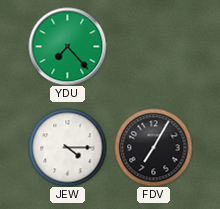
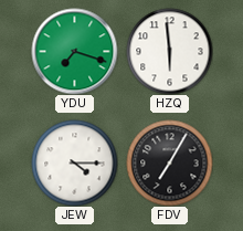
YDU: 7:23 -> 7:18 (74, 51)
HZQ: none -> 5:59 (169, 51)
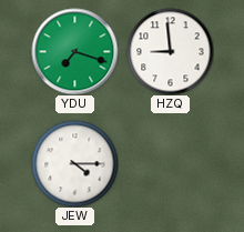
HZQ: 5:59 -> 8:59 (170, 51)
FDV: 7:05 -> none (169, 162)
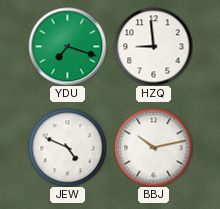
JEW: 4:15 -> 4:49 (67, 147)
BBJ: none -> 10:13 (153, 147)
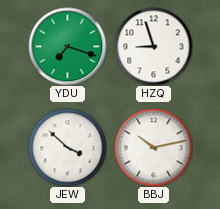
HZQ: 8:59 -> 8:57 (153, 46)
JEW: 4:49 -> 3:52 (67, 147)
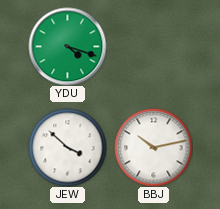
YDU: 7:18 -> 4:18 (67, 46)
HZQ: 8:57 -> none (153, 46)
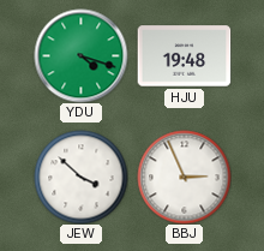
HJU: none -> 19:48 (184, 56)
BBJ: 10:13 -> 2:56 (184, 177)
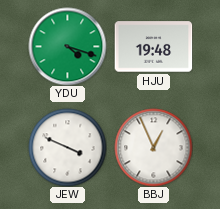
JEW: 3:52 -> 3:49 (67, 147)
BBJ: 2:56 -> 12:56 (153, 147)
